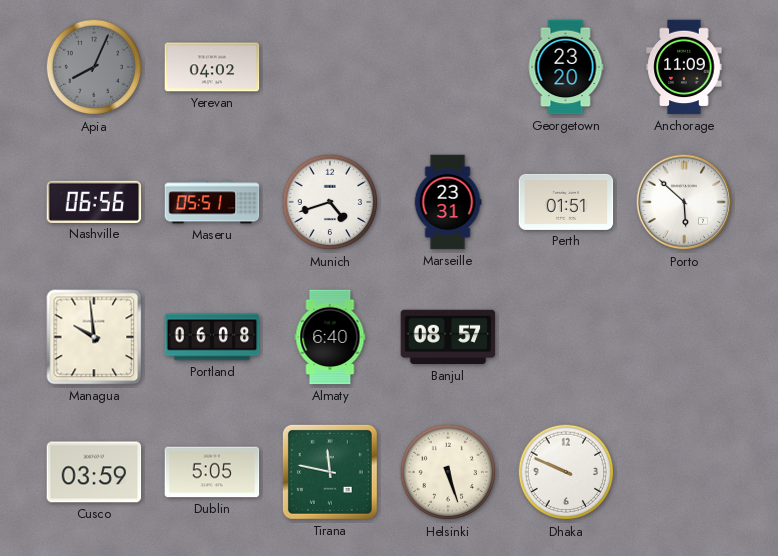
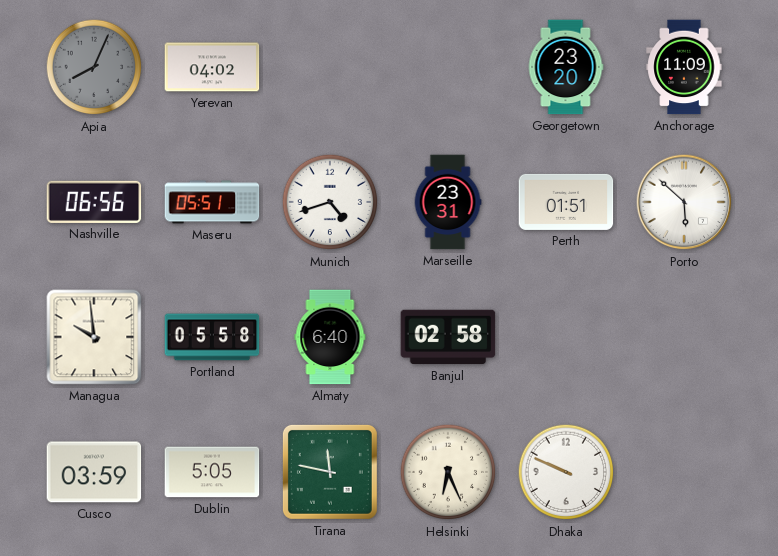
Portland: 06:08 -> 05:58 (212, 337)
Banjul: 08:57 -> 02:58 (448, 337)
Helsinki: 5:27 -> 6:26 (448, 472)
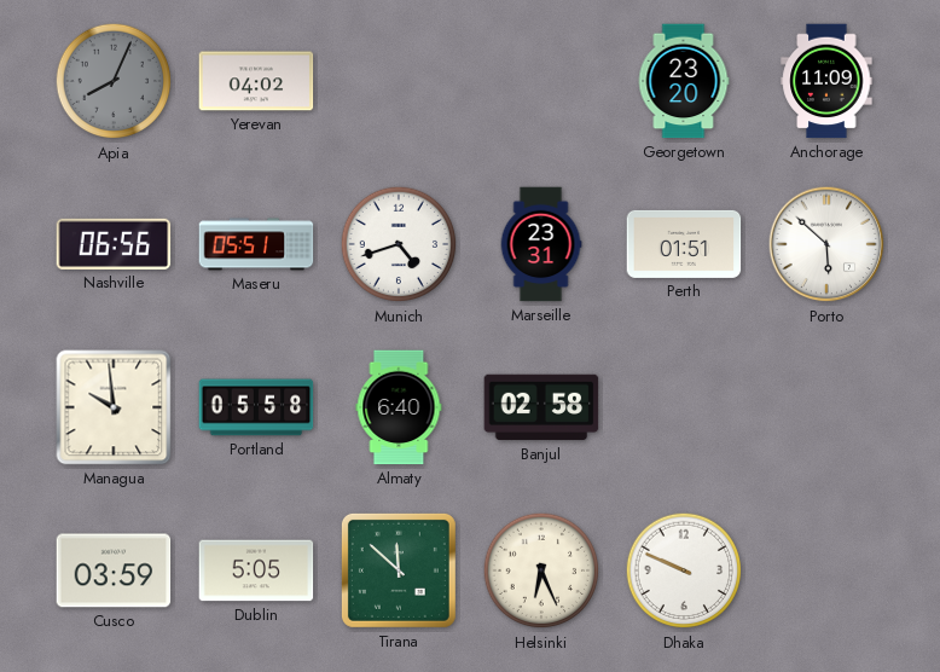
Tirana: 11:47 -> 11:52 (399, 570)
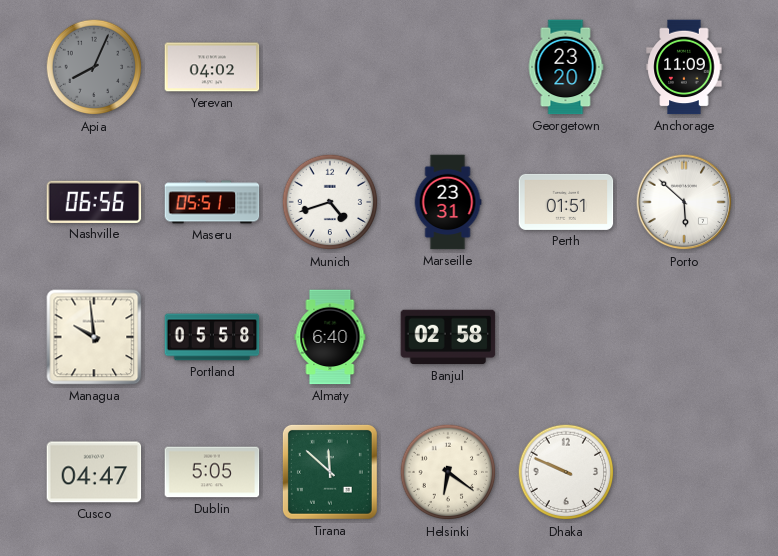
Cusco: 03:59 -> 04:47 (94, 472)
Helsinki: 6:26 -> 6:21 (448, 472)
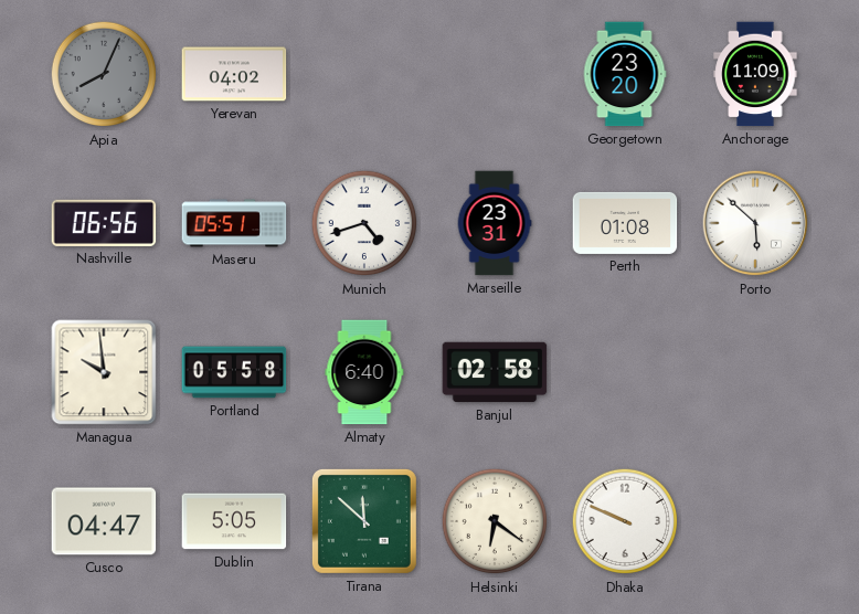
Perth: 01:51 -> 01:08 (625, 223)
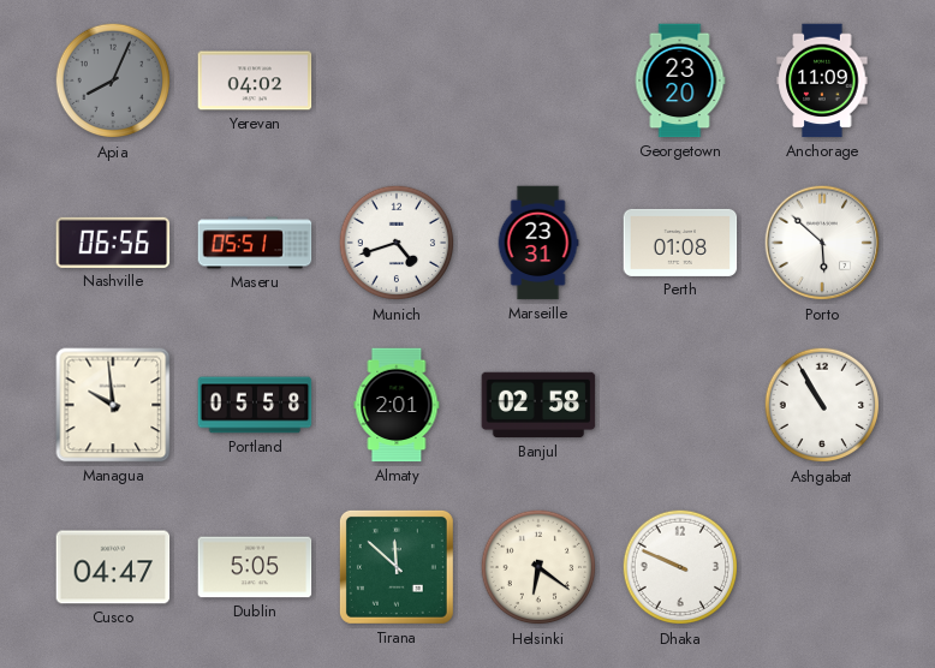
Almaty: 6:40 -> 2:01 (397, 405)
Ashgabat: none -> 10:55 (822, 405)
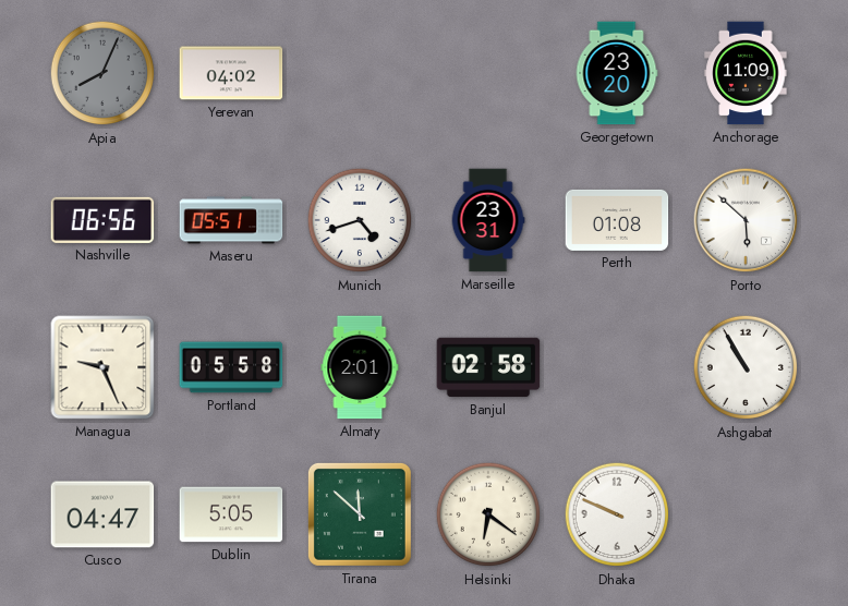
Managua: 9:59 -> 9:26 (102, 367)
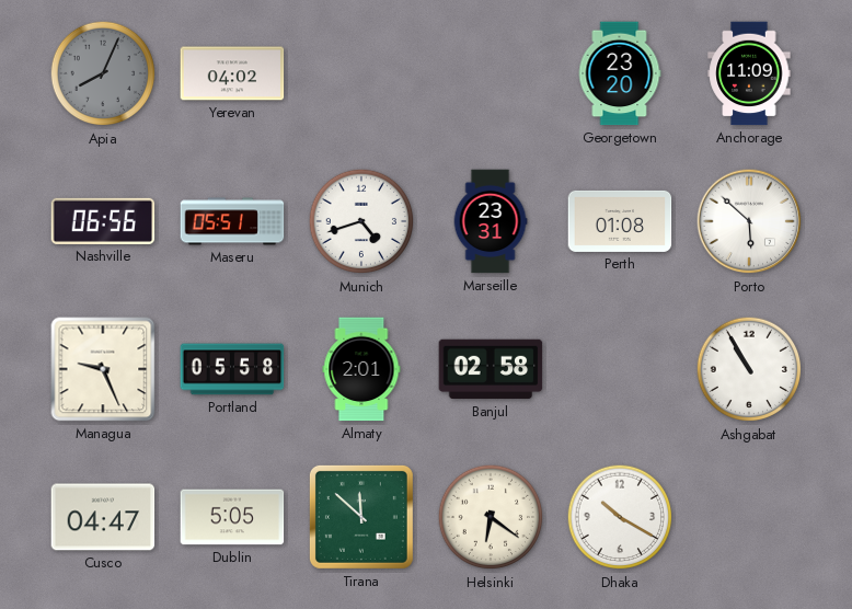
Dhaka: 9:49 -> 10:20 (620, 517)
